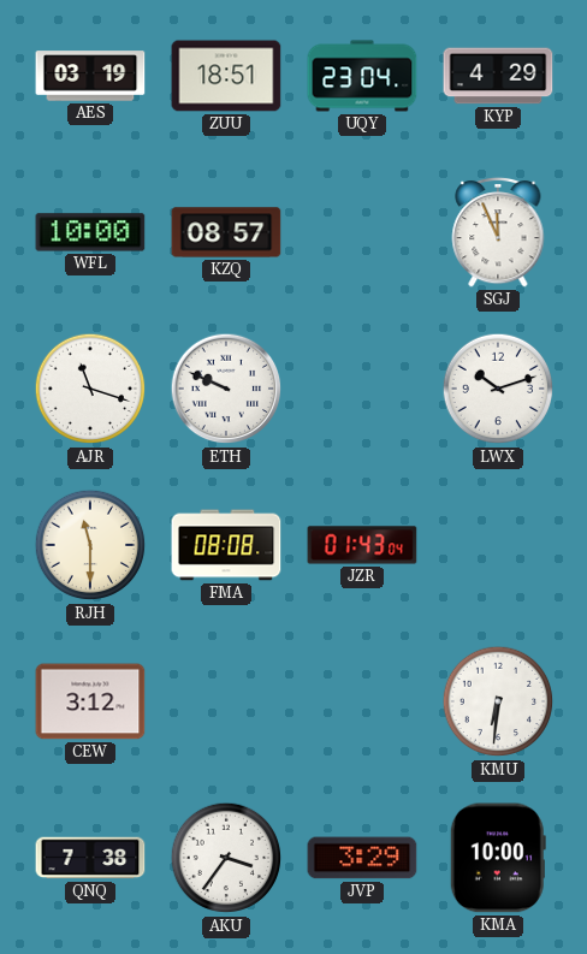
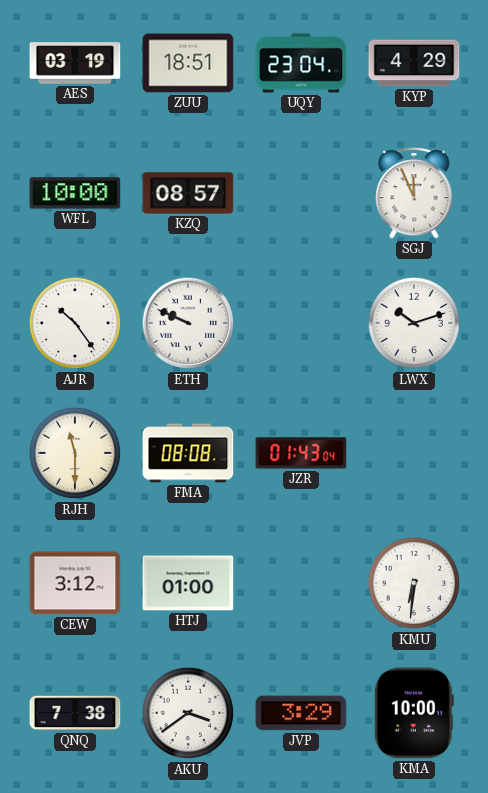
AJR: 11:18 -> 10:24 (75, 323)
HTJ: none -> 01:00 (188, 583)
AKU: 3:36 -> 3:39 (188, 713)
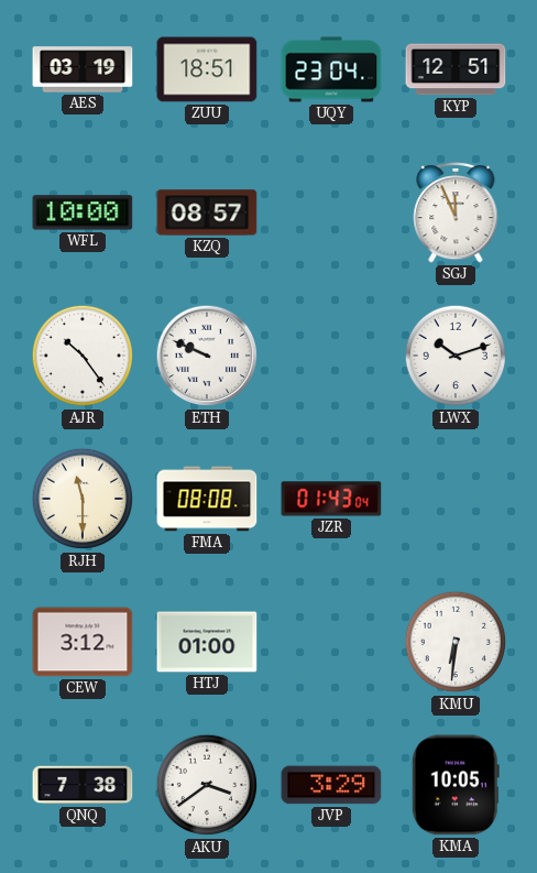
KYP: 4:29 -> 12:51 (456, 69)
KMA: 10:00 -> 10:05 (456, 785)
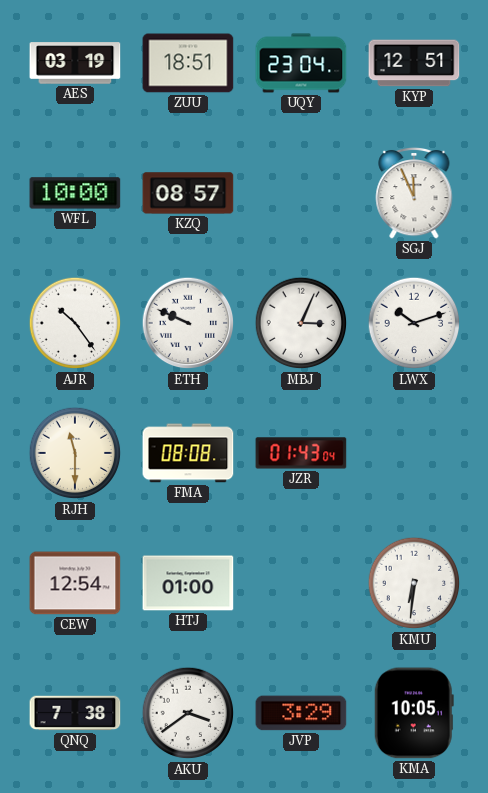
MBJ: none -> 3:04 (301, 323)
CEW: 3:12 -> 12:54 (75, 583)
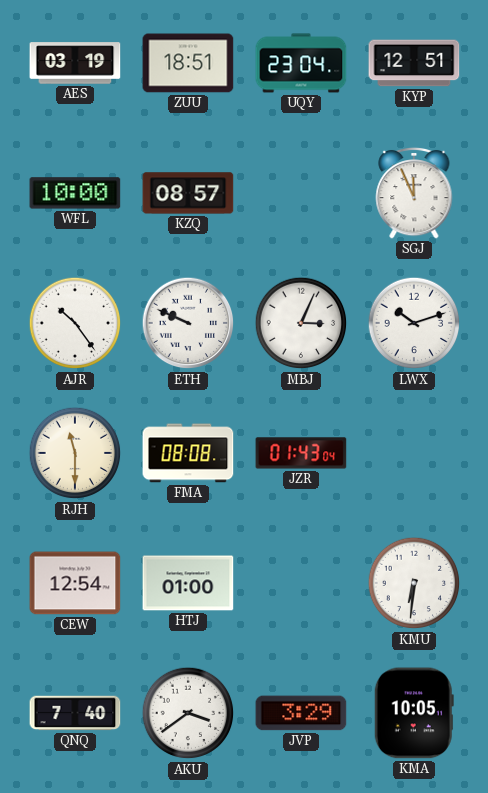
QNQ: 7:38 -> 7:40 (75, 713)
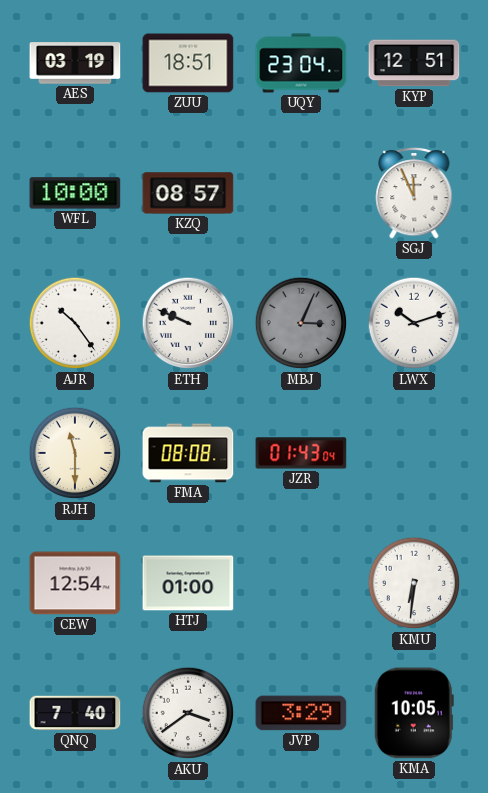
MBJ dial: white -> grey (301, 323)
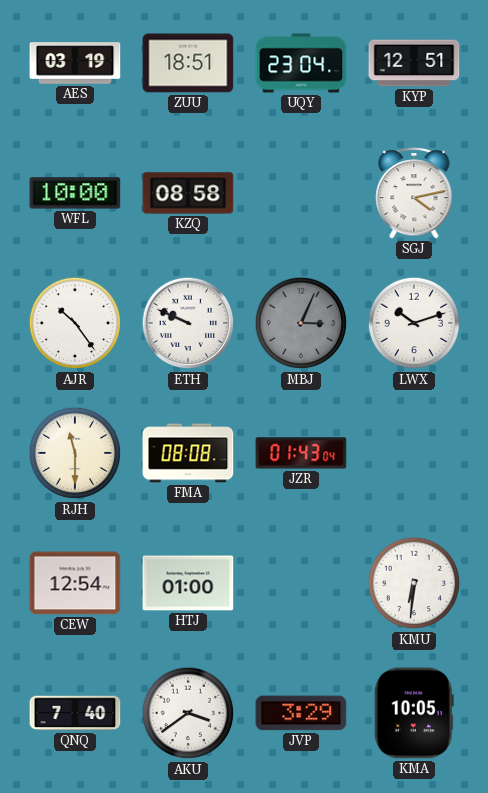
KZQ: 08:57 -> 08:58 (188, 193)
SGJ: 11:56 -> 4:13 (414, 193)
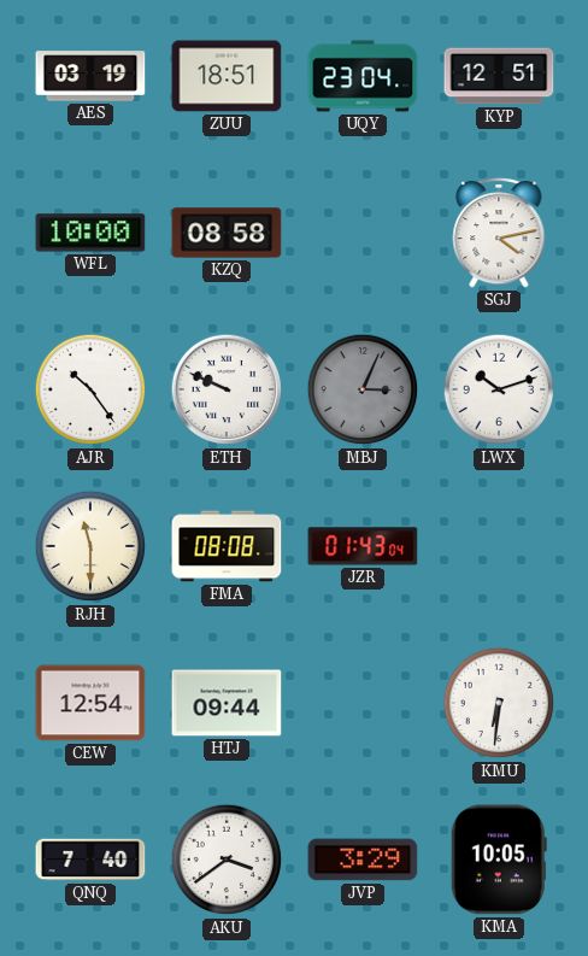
HTJ: 01:00 -> 09:44 (227, 703)
